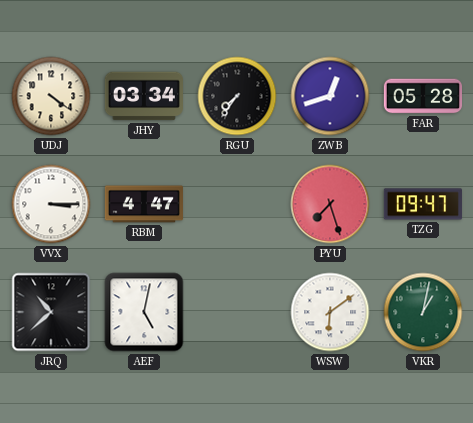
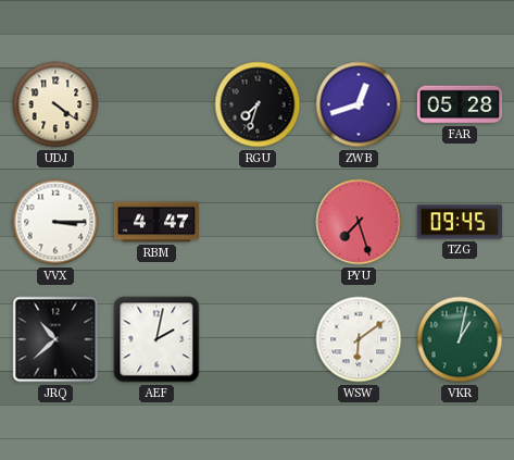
JHY: 03:34 -> none (144, 96)
RGU: 7:36 -> 7:33 (258, 104)
TZG: 09:47 -> 09:45 (460, 222)
AEF: 5:02 -> 2:02 (156, 339)
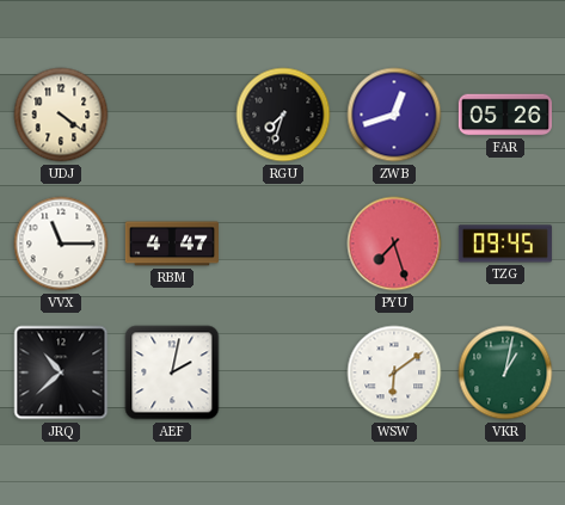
FAR: 05:28 -> 05:26 (504, 115)
VVX: 3:15 -> 11:15 (61, 244)
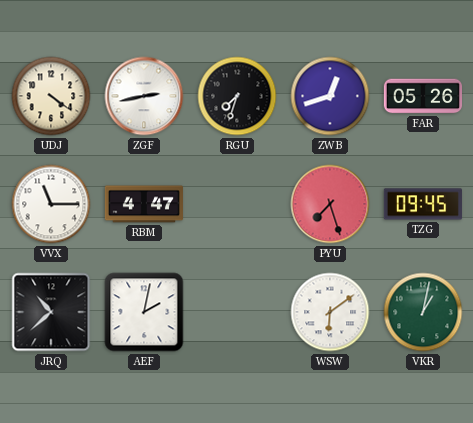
ZGF: none -> 2:43 (144, 96)
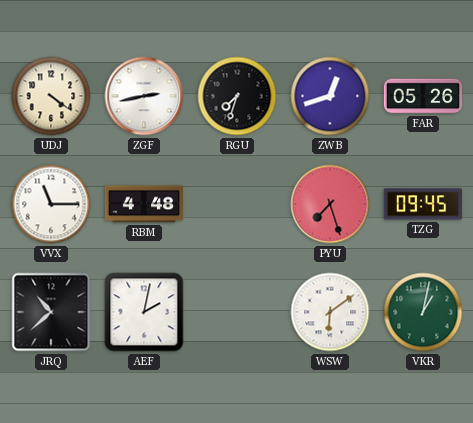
RBM: 4:47 -> 4:48 (144, 204)
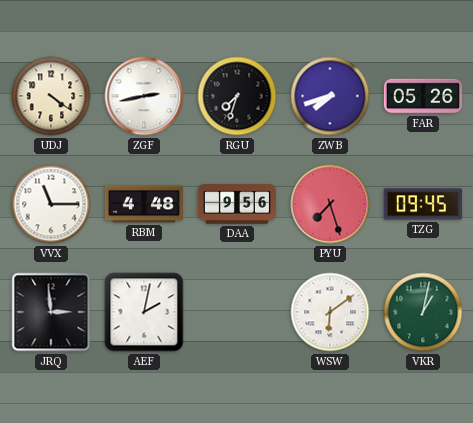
ZWB: 12:42 -> 7:42 (330, 96)
DAA: none -> 9:56 (237, 204)
JRQ: 10:38 -> 2:59 (51, 312)
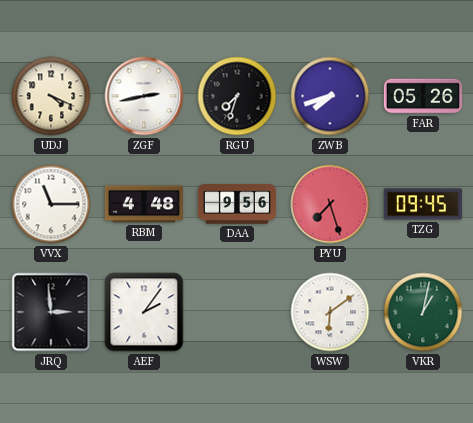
UDJ: 4:21 -> 4:19 (51, 96)
AEF: 2:02 -> 2:06 (144, 312)
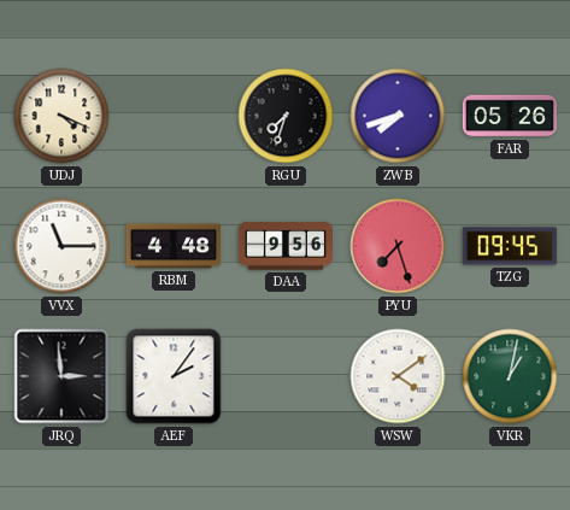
ZGF: 2:43 -> none (144, 96)
WSW: 6:09 -> 4:09 (398, 376)
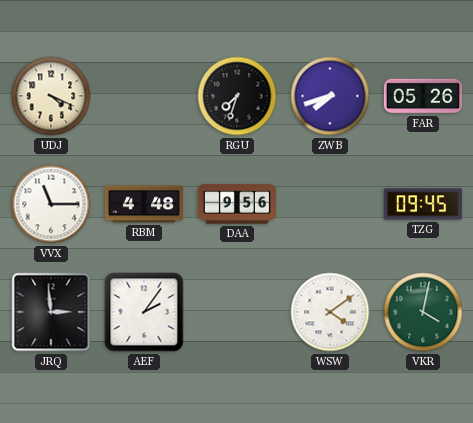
PYU: 7:27 -> none (398, 246)
VKR: 1:02 -> 4:02 (423, 312)
